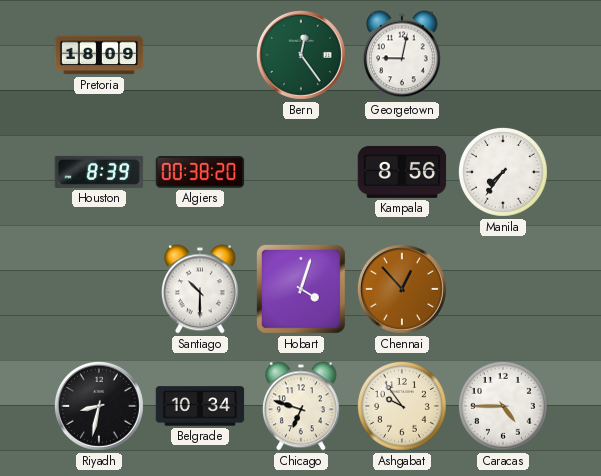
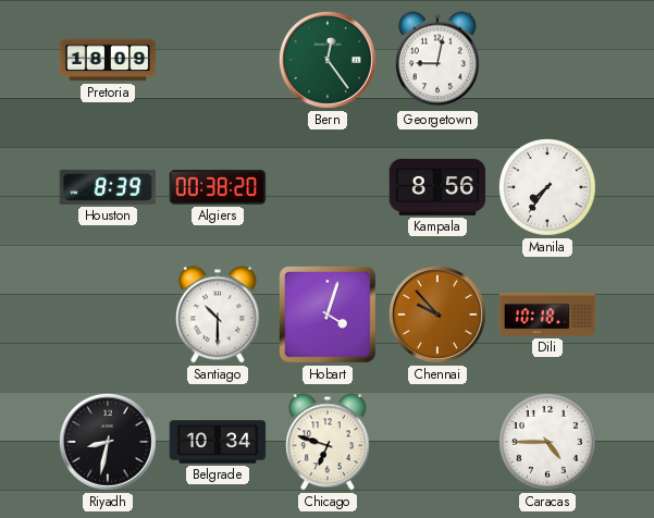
Chennai: 12:53 -> 9:53 (437, 314)
Dili: none -> 10:18 (547, 316)
Ashgabat: 9:54 -> none (402, 406)
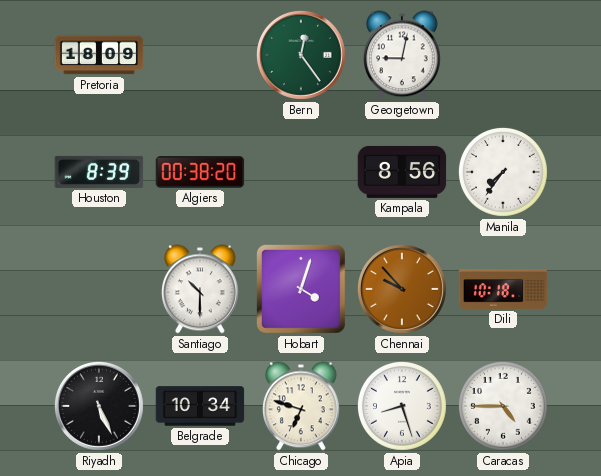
Riyadh: 8:32 -> 5:26 (99, 406)
Apia: none -> 8:27 (402, 406)
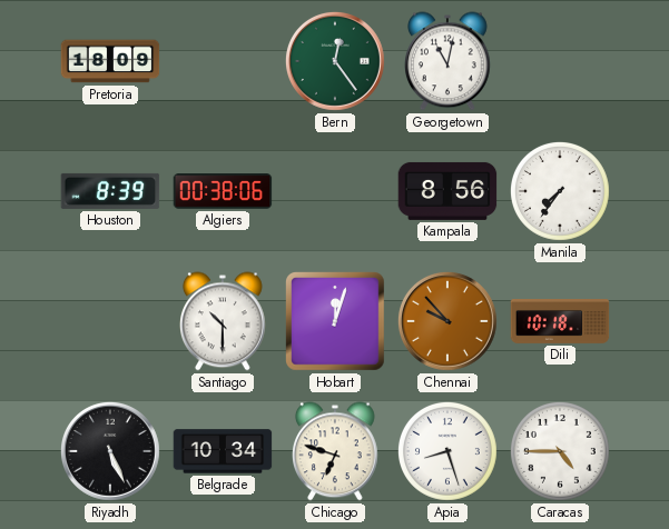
Georgetown: 9:02 -> 11:02 (449, 61)
Algiers: 00:38:20 -> 00:38:06 (223, 191)
Hobart: 4:03 -> 12:03 (336, 322)
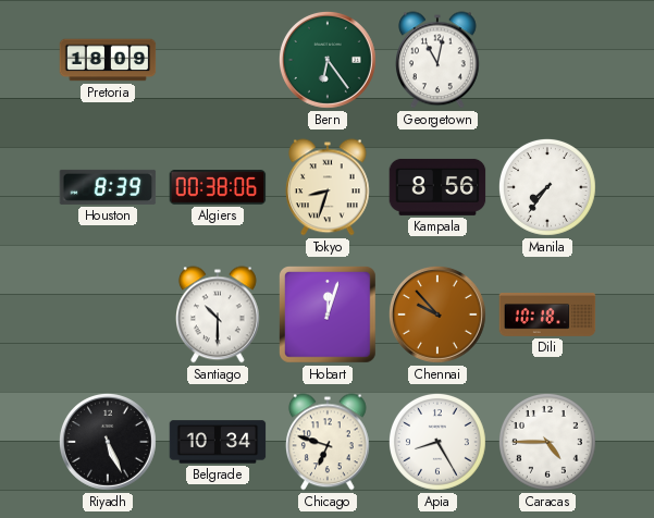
Bern: 12:24 -> 6:24 (328, 60)
Tokyo: none -> 8:33 (329, 187)
Apia: 8:27 -> 8:25 (437, 442)
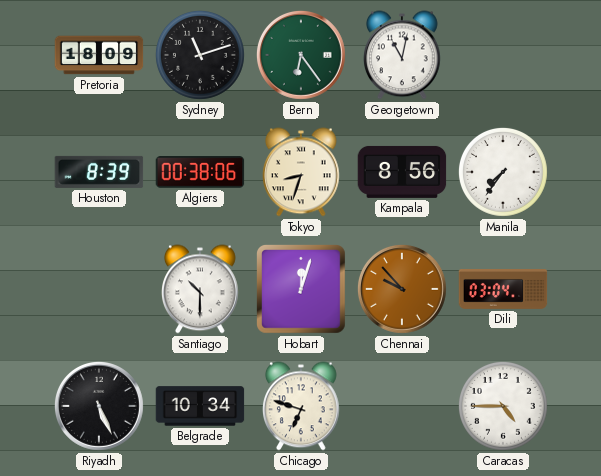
Sydney: none -> 11:12 (200, 55)
Dili: 10:18 -> 03:04 (503, 290)
Apia: 8:25 -> none (437, 442)
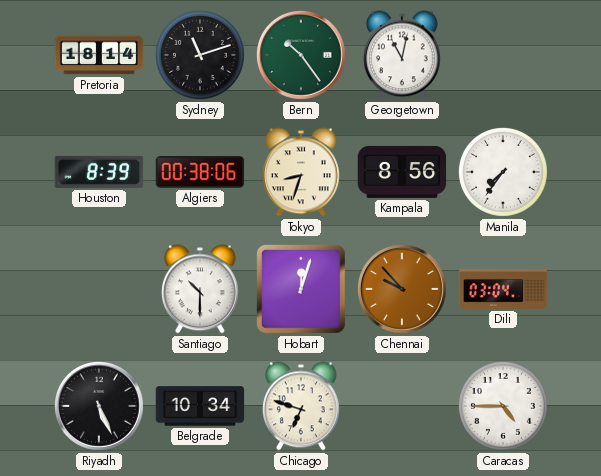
Pretoria: 18:09 -> 18:14 (99, 55)
Bern: 6:24 -> 10:24 (301, 55)
